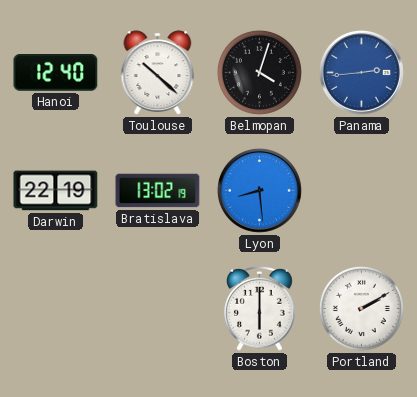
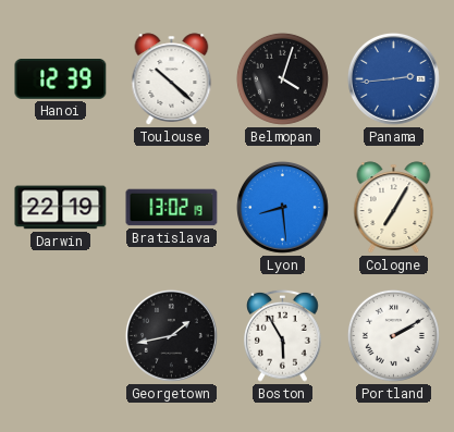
Hanoi: 12:40 -> 12:39 (61, 79)
Cologne: none -> 7:05 (394, 208)
Georgetown: none -> 1:43 (171, 335)
Boston: 6:00 -> 5:55 (283, 335)
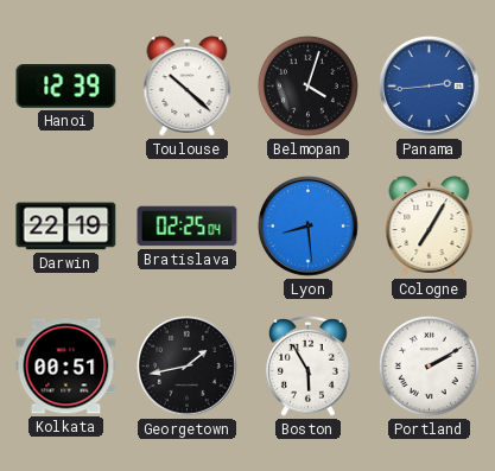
Bratislava: 13:02 -> 02:25 (188, 227)
Kolkata: none -> 00:51 (66, 367)
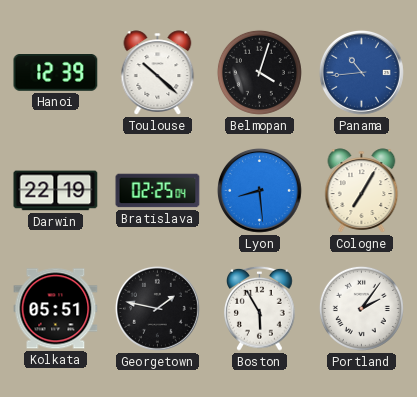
Panama: 2:44 -> 10:44 (361, 72)
Kolkata: 00:51 -> 05:51 (56, 309)
Georgetown: 1:43 -> 1:47 (157, 308)
Portland: 2:10 -> 2:06 (361, 308)
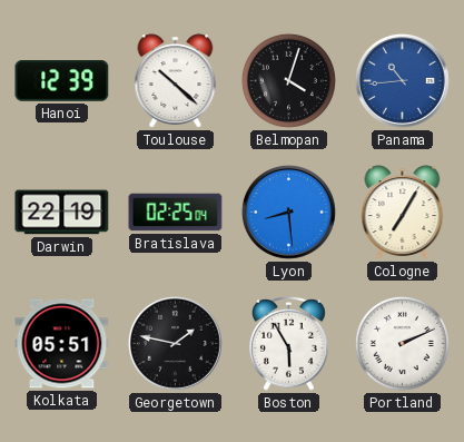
Portland: 2:06 -> 2:11 (402, 343)
